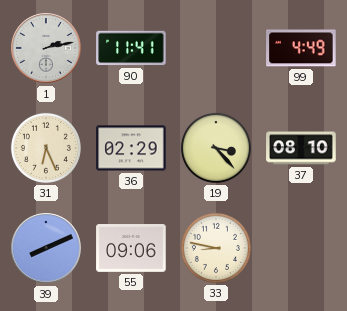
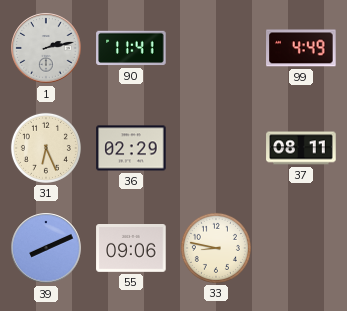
19: 3:23 -> none (216, 148)
37: 08:10 -> 08:11 (301, 148)
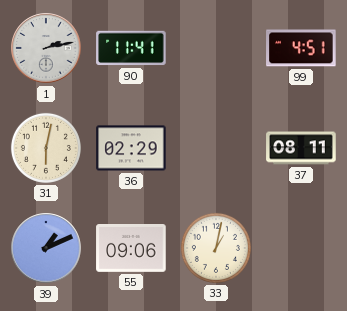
99: 4:49 -> 4:51 (301, 48)
31: 6:26 -> 6:02 (46, 148)
39: 8:11 -> 1:11 (46, 248)
33: 8:47 -> 1:02 (216, 248)
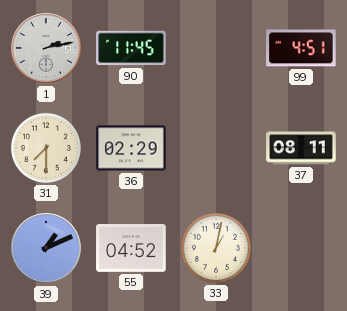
90: 11:41 -> 11:45 (131, 48)
31: 6:02 -> 7:30 (46, 148)
55: 09:06 -> 04:52 (131, 249)
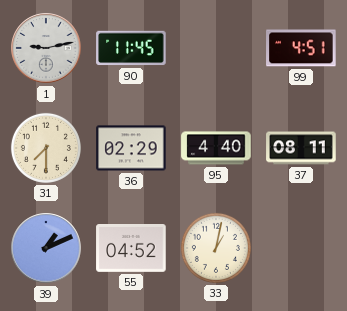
1: 2:13 -> 9:13 (46, 48)
95: none -> 4:40 (216, 148)
